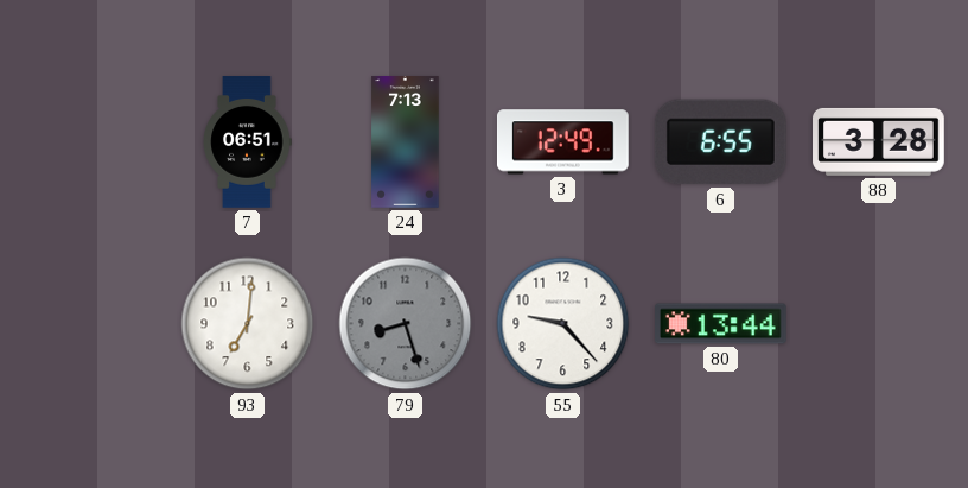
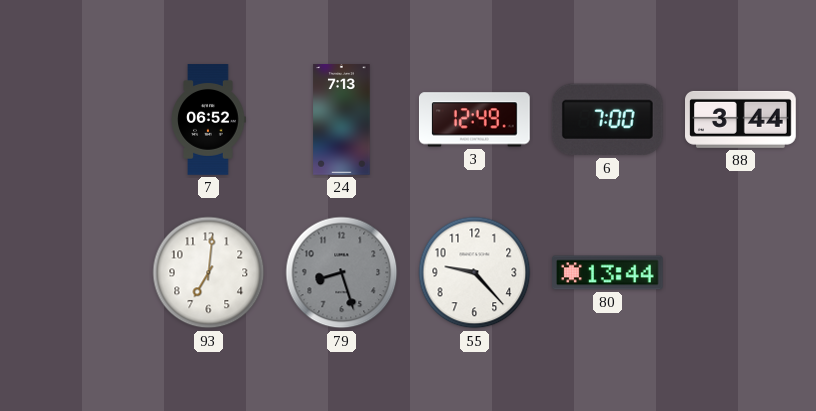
7: 06:51 -> 06:52 (208, 120)
6: 6:55 -> 7:00 (607, 120)
88: 3:28 -> 3:44 (741, 119)
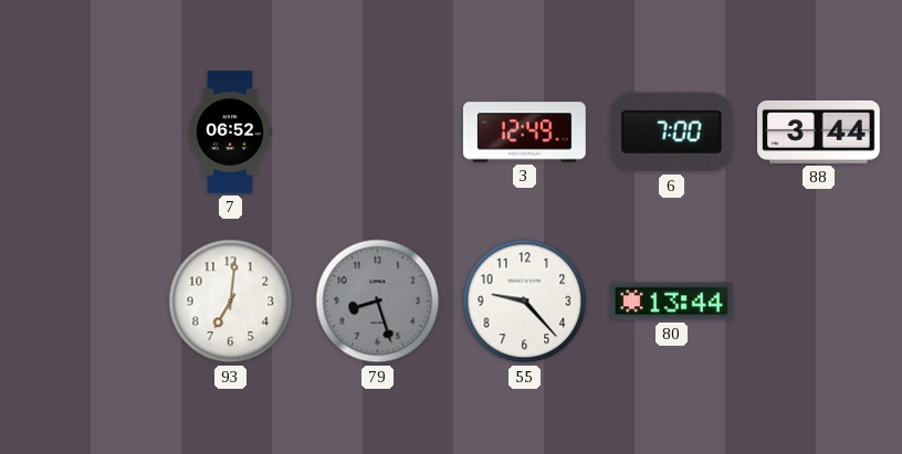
24: 7:13 -> none (342, 120)
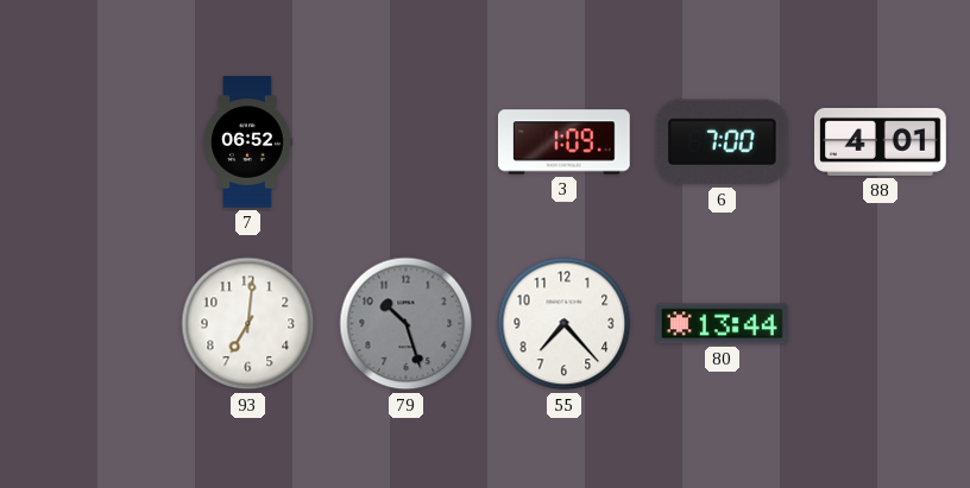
3: 12:49 -> 1:09 (565, 142)
88: 3:44 -> 4:01 (881, 141)
79: 8:27 -> 10:27 (407, 324)
55: 9:23 -> 7:23 (565, 324)
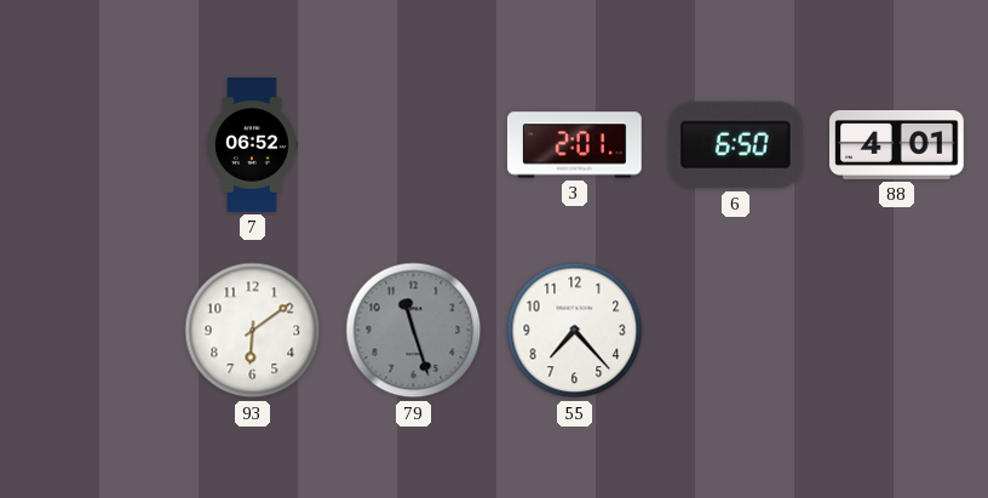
3: 1:09 -> 2:01 (575, 145)
6: 7:00 -> 6:50 (735, 145)
93: 7:01 -> 6:09 (253, 331)
79: 10:27 -> 11:27 (414, 331)
80: 13:44 -> none (723, 324)
